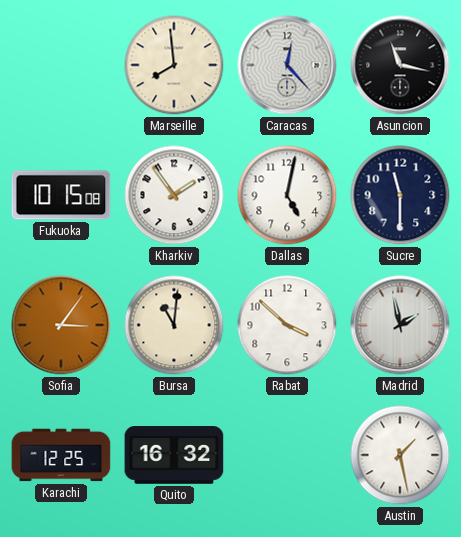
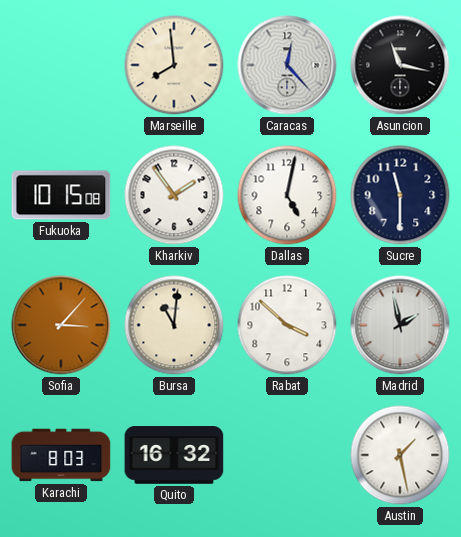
Sofia: 3:06 -> 3:07 (61, 325)
Karachi: 12:25 -> 8:03 (61, 455)
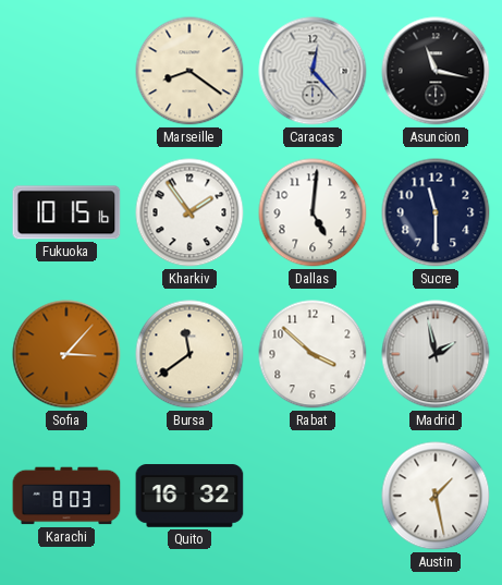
Marseille: 7:59 -> 8:21 (189, 71)
Fukuoka: 10:15:08 -> 10:15:16 (66, 212)
Dallas: 5:02 -> 5:01 (313, 212)
Bursa: 11:01 -> 11:39 (189, 354)
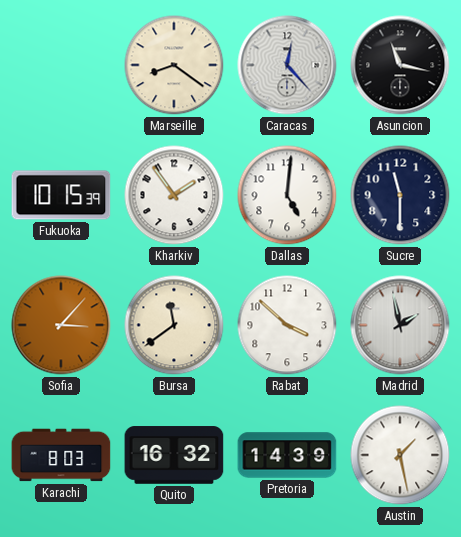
Fukuoka: 10:15:16 -> 10:15:39 (61, 195)
Pretoria: none -> 14:39 (287, 455)
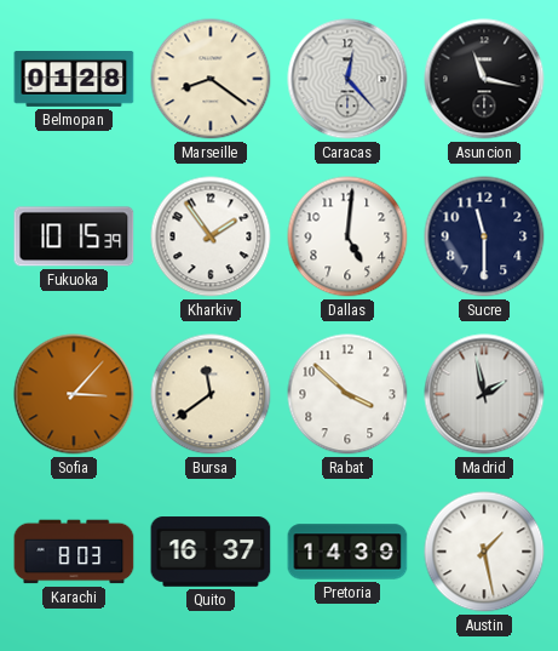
Belmopan: none -> 01:28 (74, 80)
Quito: 16:32 -> 16:37 (211, 552)
